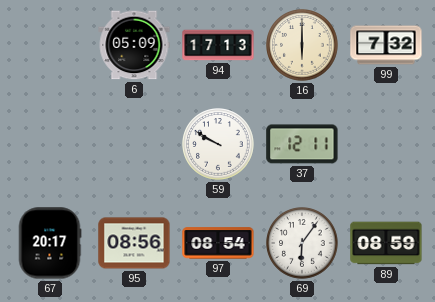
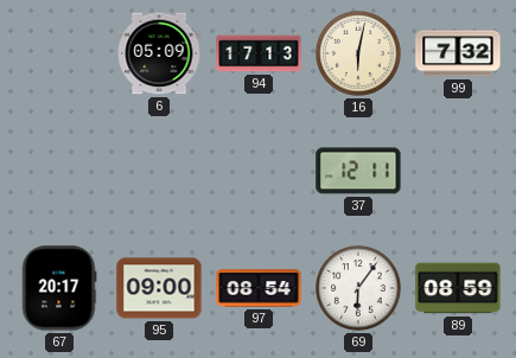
16: 6:00 -> 6:02 (358, 53)
59: 9:50 -> none (218, 144)
95: 08:56 -> 09:00 (159, 288)
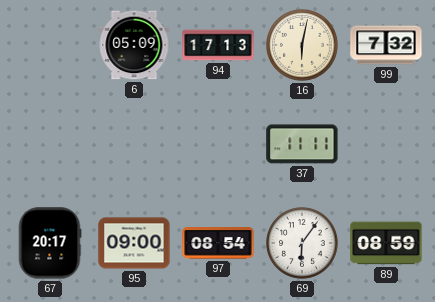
37: 12:11 -> 11:11 (302, 144)
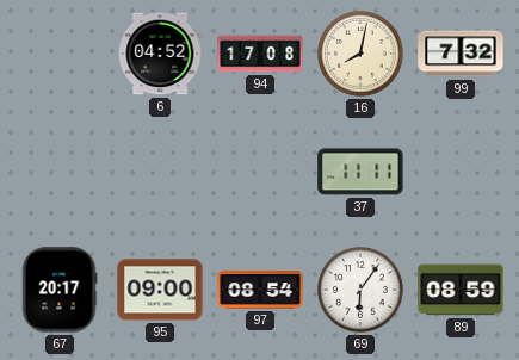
6: 05:09 -> 04:52 (160, 54)
94: 17:13 -> 17:08 (260, 54)
16: 6:02 -> 8:02 (360, 54)
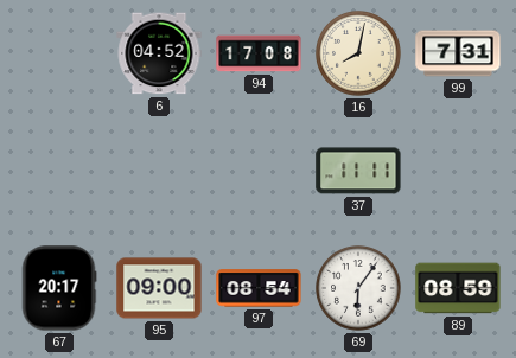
99: 7:32 -> 7:31 (458, 53)
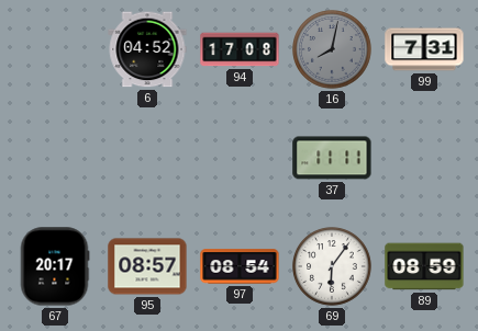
16 dial: cream -> grey (332, 49)
95: 09:00 -> 08:57 (147, 266)
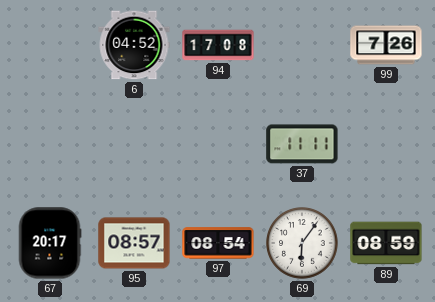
16: 8:02 -> none (332, 49)
99: 7:31 -> 7:26 (386, 45)
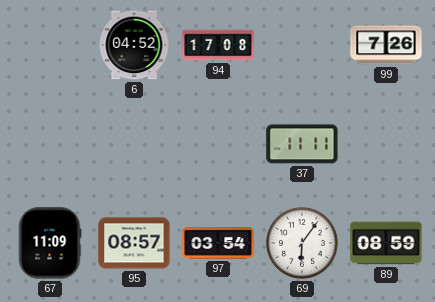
67: 20:17 -> 11:09 (50, 243)
97: 08:54 -> 03:54 (218, 243)
